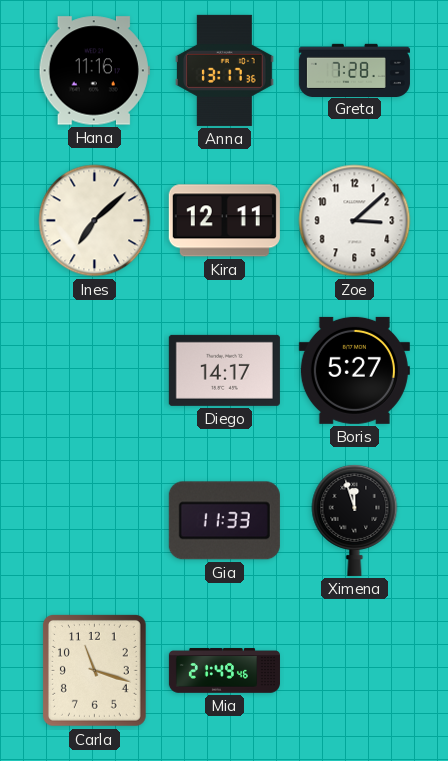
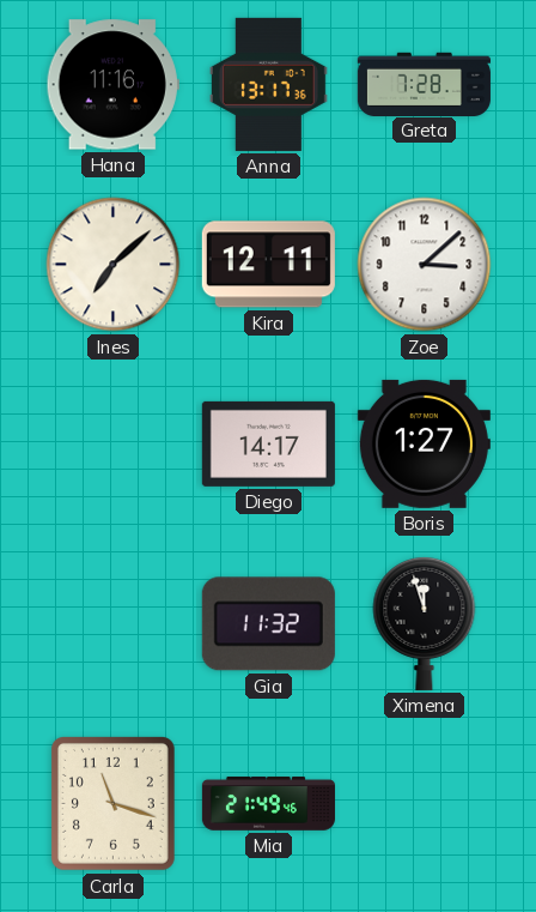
Boris: 5:27 -> 1:27 (424, 443)
Gia: 11:33 -> 11:32 (268, 624)
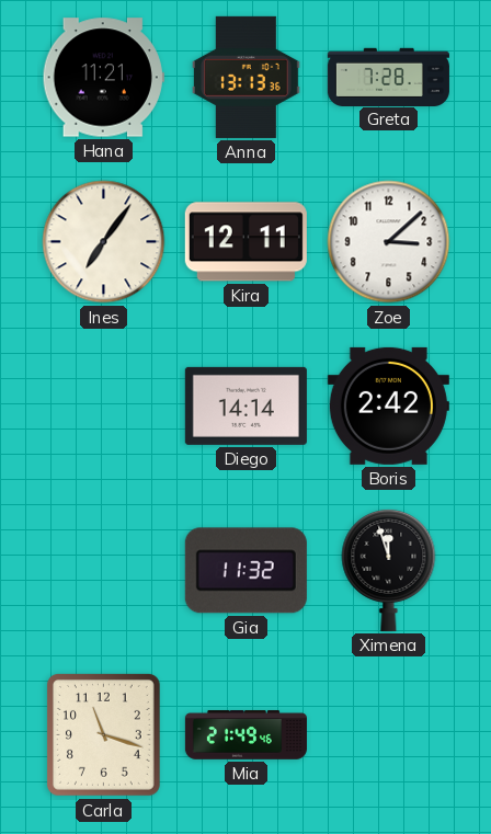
Hana: 11:16 -> 11:21 (103, 78)
Anna: 13:17 -> 13:13 (245, 77)
Ines: 7:08 -> 7:06 (104, 242)
Diego: 14:17 -> 14:14 (245, 405)
Boris: 1:27 -> 2:42 (388, 405)
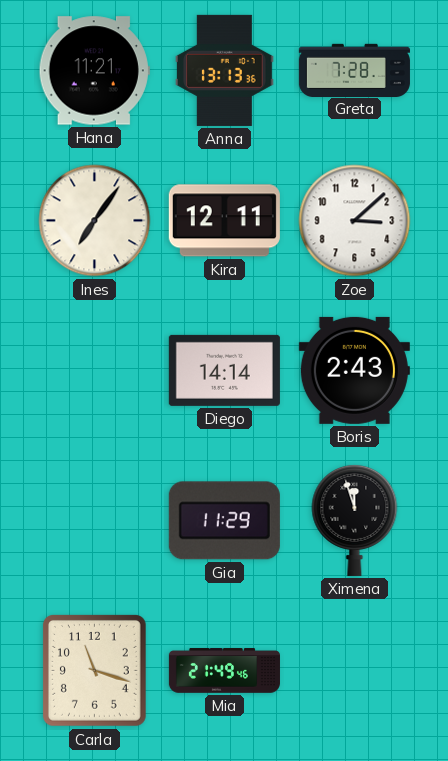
Boris: 2:42 -> 2:43 (354, 370)
Gia: 11:32 -> 11:29 (224, 521)
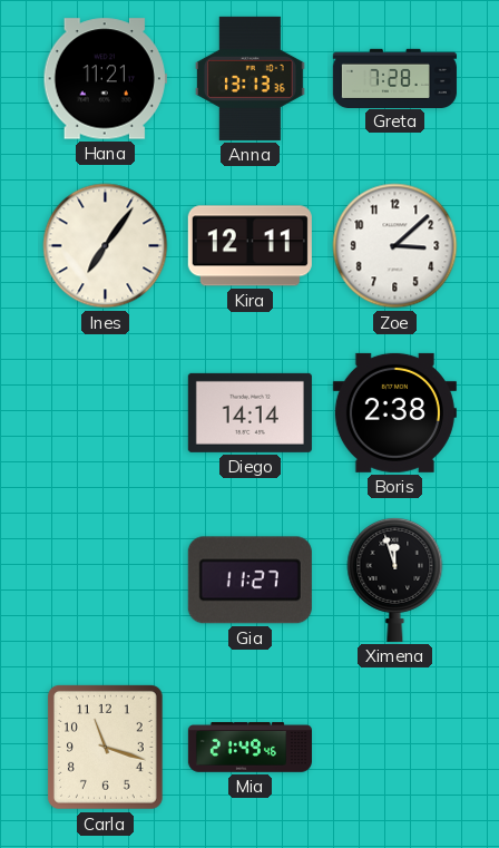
Boris: 2:43 -> 2:38 (394, 412)
Gia: 11:29 -> 11:27 (250, 581)
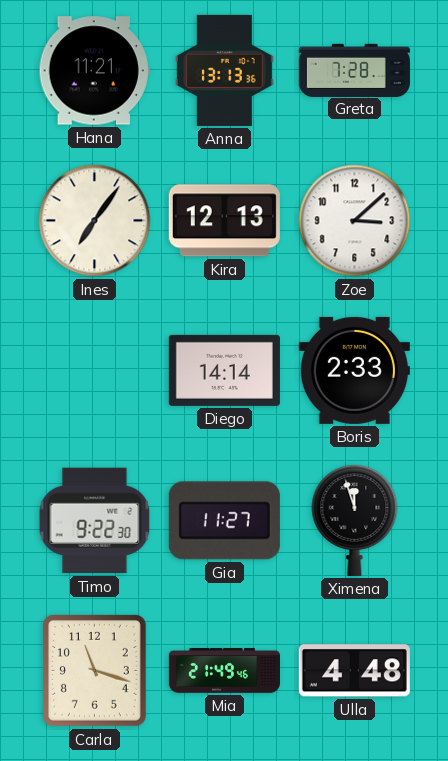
Kira: 12:11 -> 12:13 (224, 221)
Boris: 2:38 -> 2:33 (354, 370)
Timo: none -> 9:22 (95, 521)
Ulla: none -> 4:48 (354, 671)
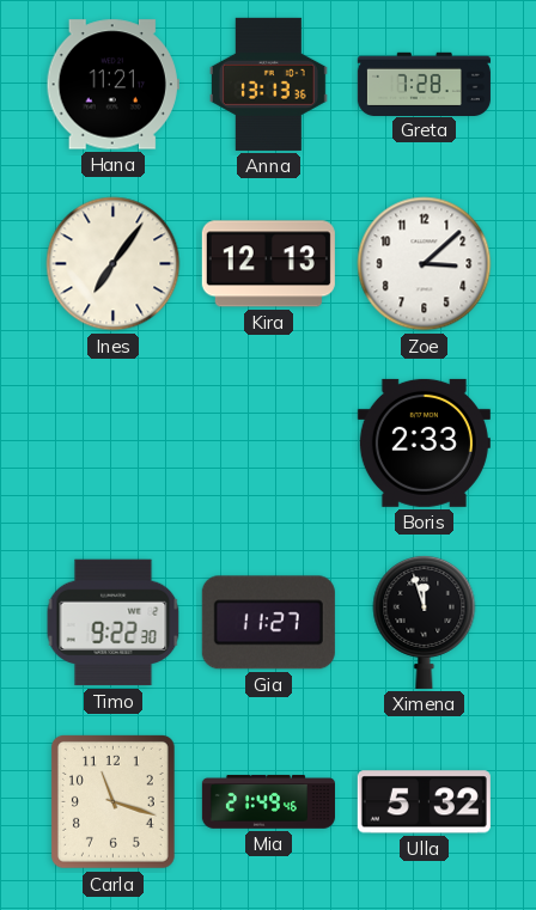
Diego: 14:14 -> none (224, 370)
Ulla: 4:48 -> 5:32 (424, 802)
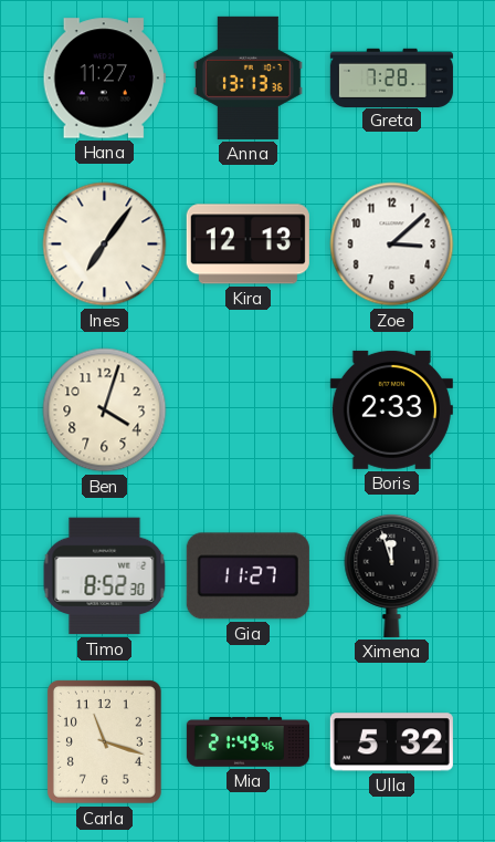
Hana: 11:21 -> 11:27 (104, 79)
Ben: none -> 4:03 (105, 410)
Timo: 9:22 -> 8:52 (105, 576)
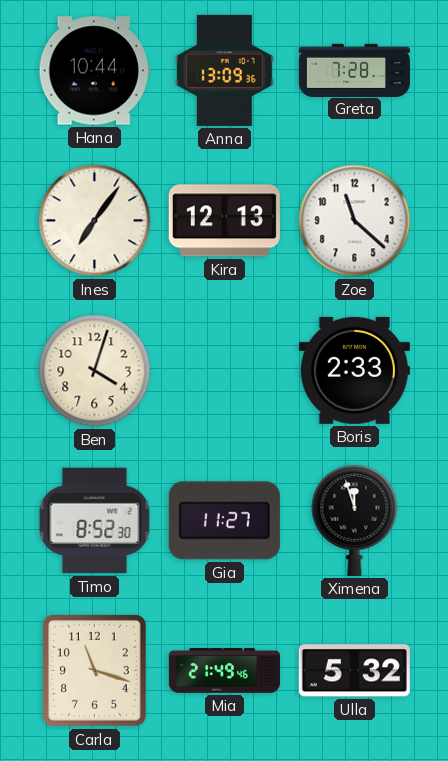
Hana: 11:27 -> 10:44 (94, 71)
Anna: 13:13 -> 13:09 (224, 70)
Zoe: 3:08 -> 11:22 (355, 221)
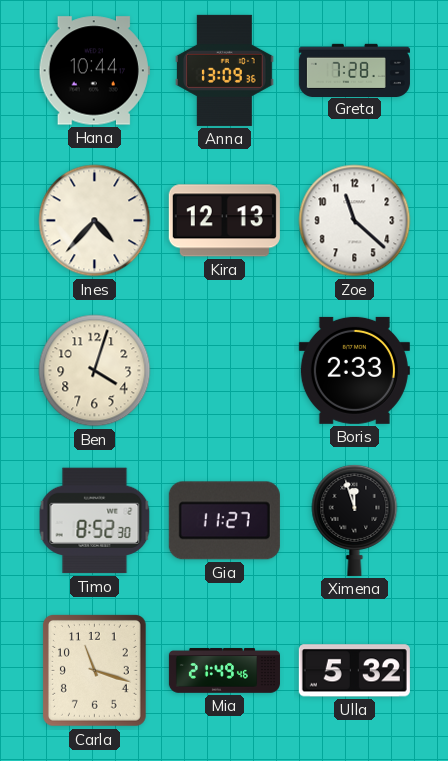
Ines: 7:06 -> 4:37 (95, 221)
